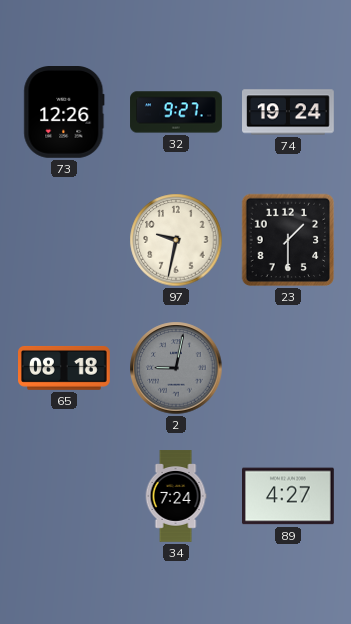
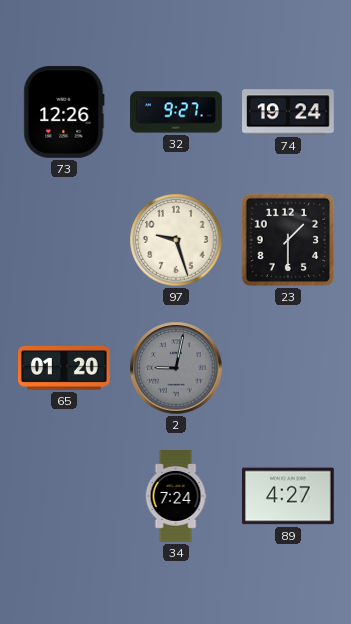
97: 9:32 -> 9:27 (176, 240)
65: 08:18 -> 01:20 (65, 368)
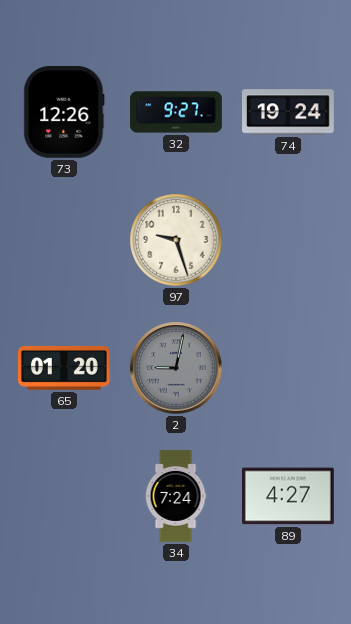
23: 1:30 -> none (288, 240)
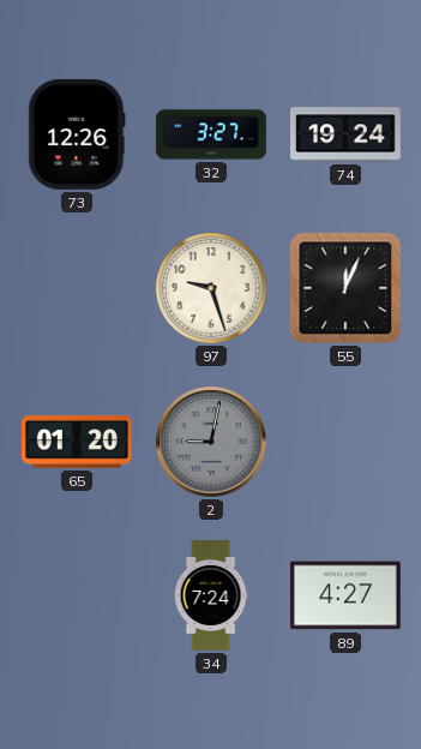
32: 9:27 -> 3:27 (211, 134)
55: none -> 12:04 (345, 288)
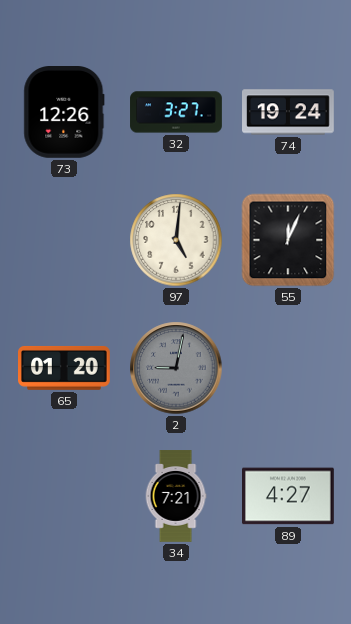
97: 9:27 -> 5:01 (176, 240)
34: 7:24 -> 7:21 (176, 496)
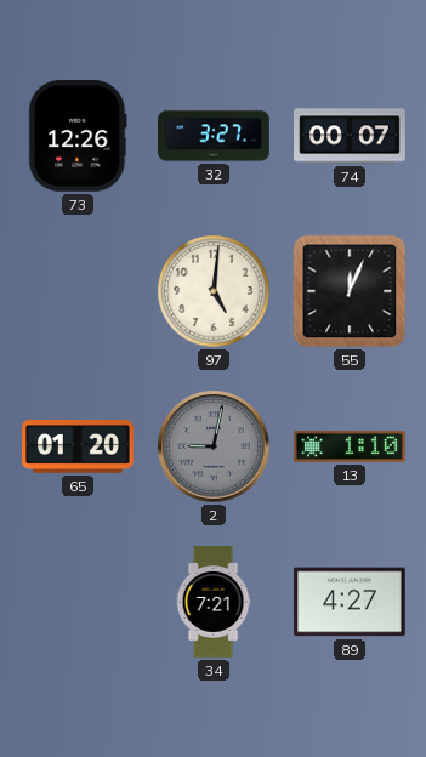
74: 19:24 -> 00:07 (350, 136)
13: none -> 1:10 (351, 446)
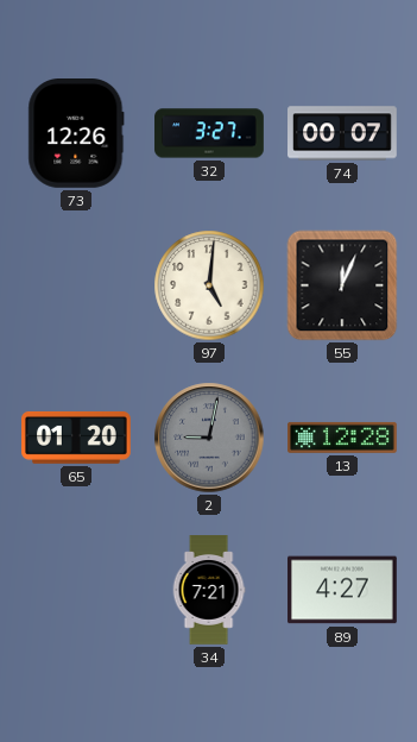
13: 1:10 -> 12:28 (343, 438)
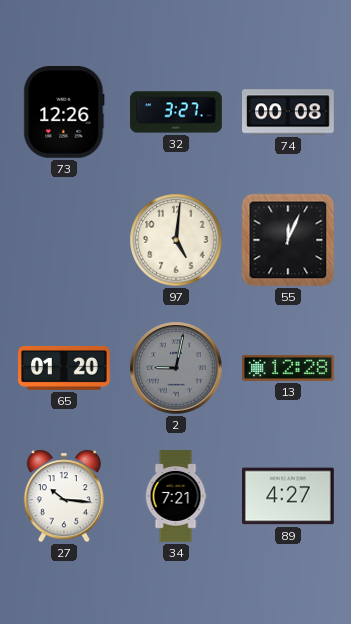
74: 00:07 -> 00:08 (288, 112)
27: none -> 10:16 (64, 496)
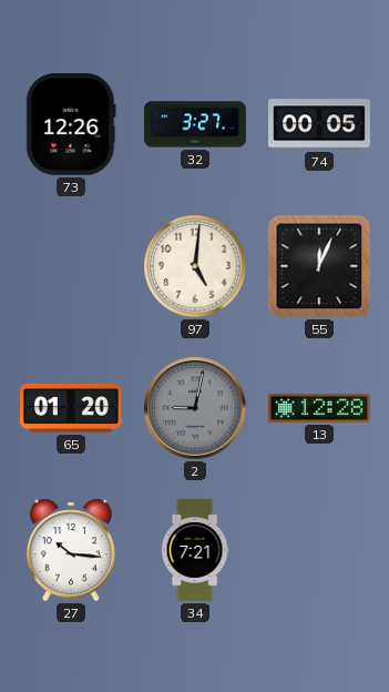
74: 00:08 -> 00:05 (319, 124)
89: 4:27 -> none (289, 496)
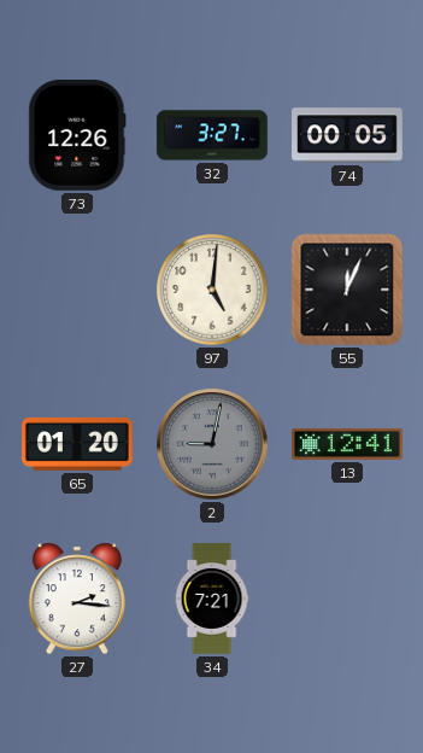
13: 12:28 -> 12:41 (348, 444)
27: 10:16 -> 2:16 (77, 599)
